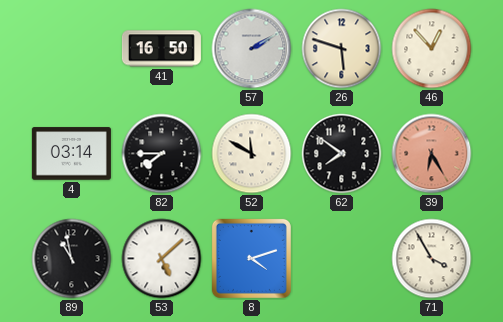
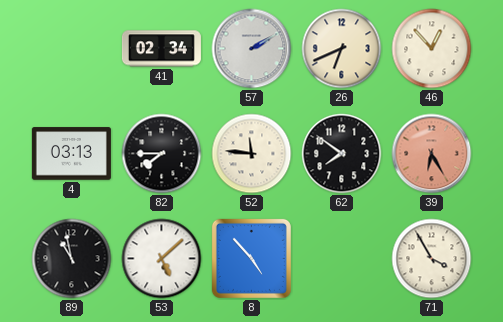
41: 16:50 -> 02:34 (161, 49)
26: 5:48 -> 6:41 (342, 49)
4: 03:14 -> 03:13 (71, 154)
52: 11:50 -> 11:46 (252, 154)
8: 4:12 -> 4:53 (251, 258)
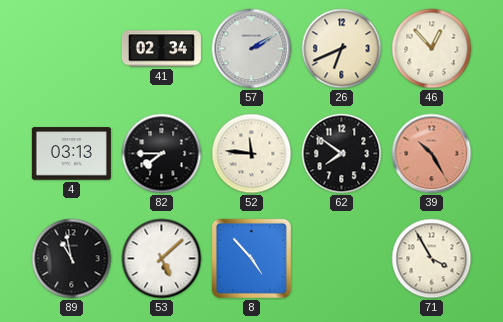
39: 6:25 -> 10:25 (432, 154)
